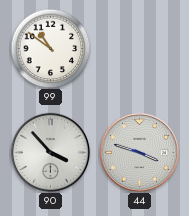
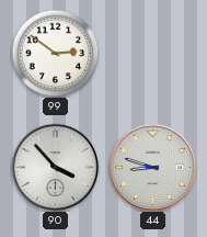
99: 10:51 -> 2:51 (55, 53)
44: 3:48 -> 8:48 (152, 167)
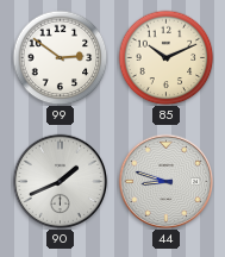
85: none -> 10:11 (165, 57)
90: 3:53 -> 1:41 (60, 181)
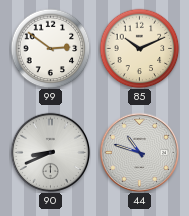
90: 1:41 -> 8:41 (50, 152)
44: 8:48 -> 10:48 (139, 152)
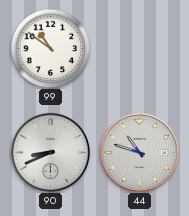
99: 2:51 -> 10:51 (50, 48)
85: 10:11 -> none (139, 48)
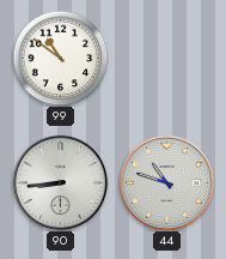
90: 8:41 -> 8:44 (60, 182)
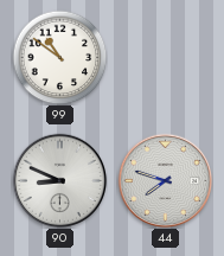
90: 8:44 -> 8:49 (59, 180)
44: 10:48 -> 7:48 (165, 180)
